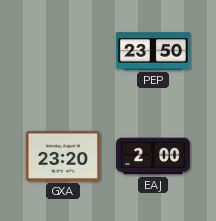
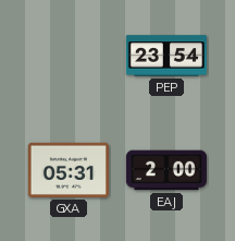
PEP: 23:50 -> 23:54 (166, 56)
GXA: 23:20 -> 05:31 (69, 170)
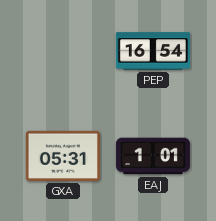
PEP: 23:54 -> 16:54 (153, 51)
EAJ: 2:00 -> 1:01 (153, 156)
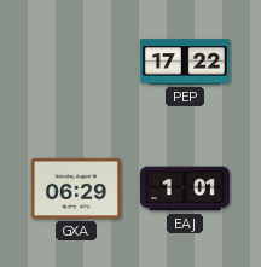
PEP: 16:54 -> 17:22 (185, 62)
GXA: 05:31 -> 06:29 (76, 188)
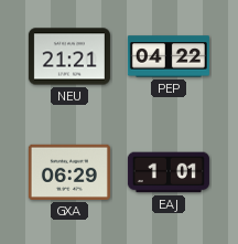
NEU: none -> 21:21 (69, 56)
PEP: 17:22 -> 04:22 (169, 56)
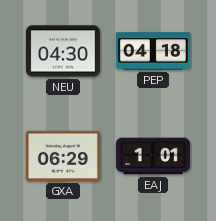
NEU: 21:21 -> 04:30 (63, 51)
PEP: 04:22 -> 04:18 (153, 51)
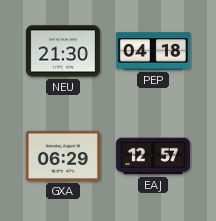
NEU: 04:30 -> 21:30 (63, 51)
EAJ: 1:01 -> 12:57 (153, 156)
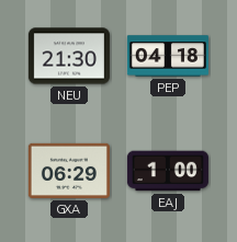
EAJ: 12:57 -> 1:00 (168, 171)
